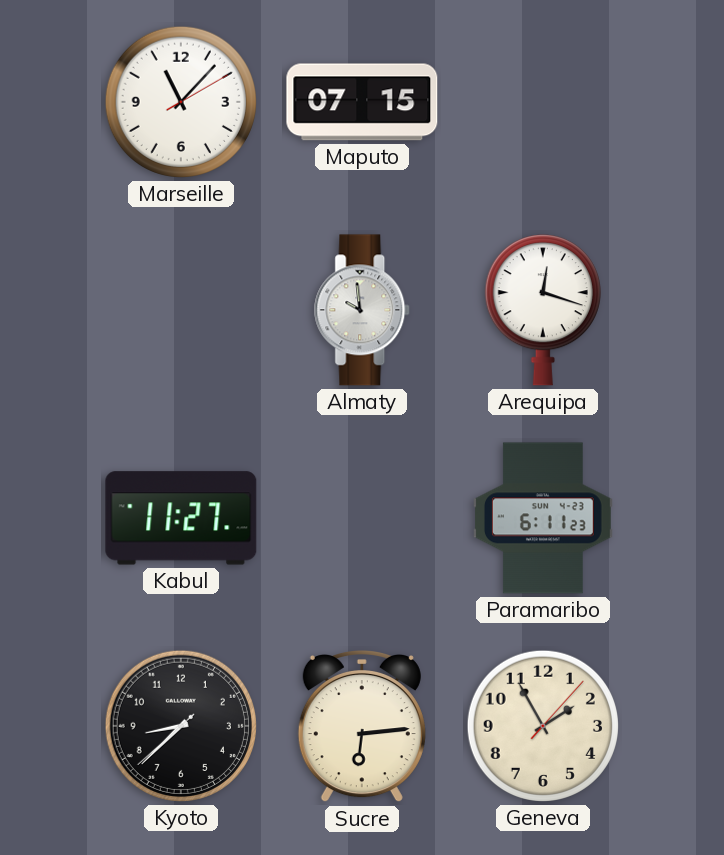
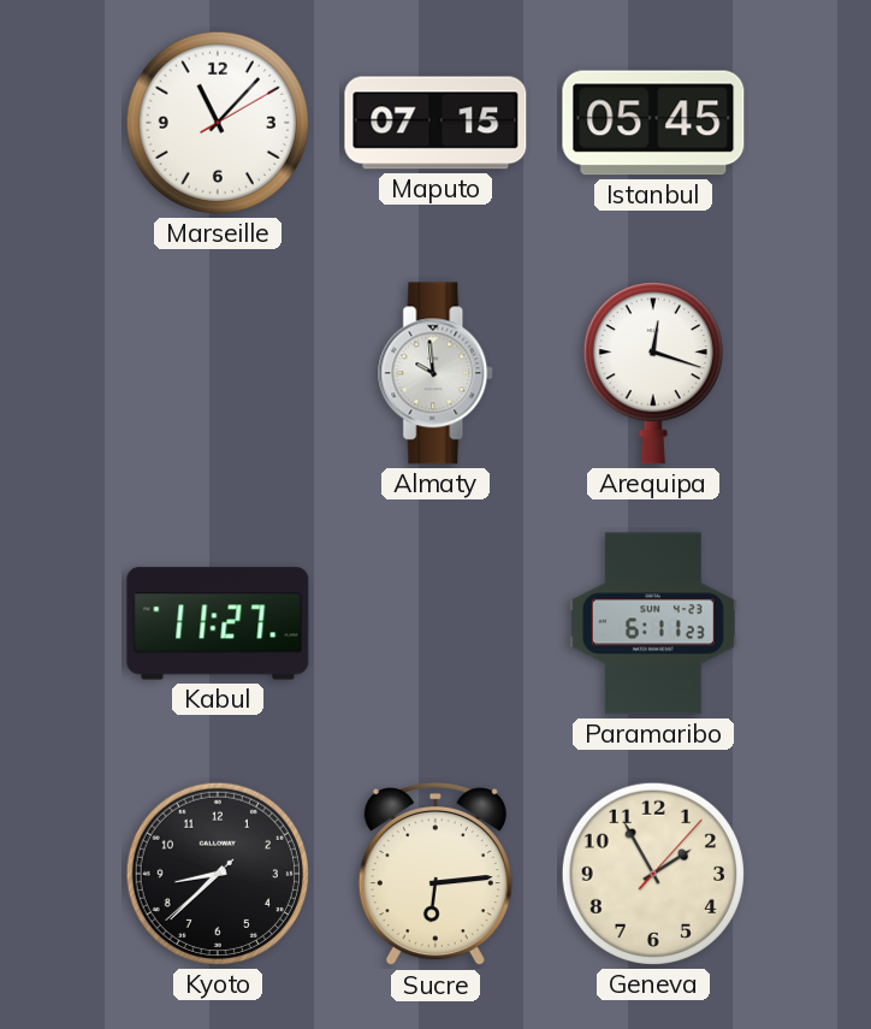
Istanbul: none -> 05:45 (653, 123)
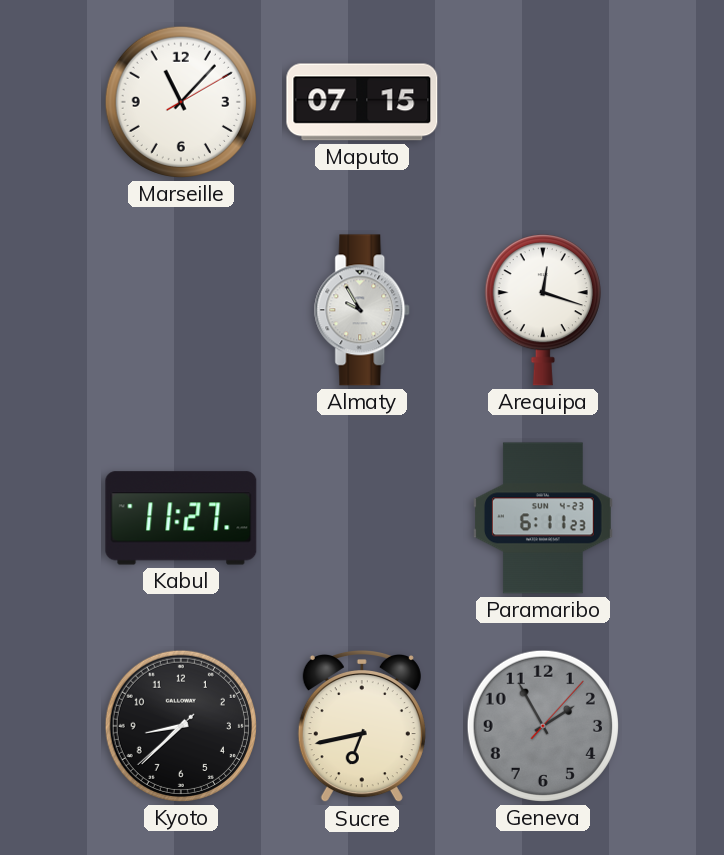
Istanbul: 05:45 -> none (653, 123)
Almaty: 9:59 -> 9:55 (363, 310)
Sucre: 6:14 -> 6:43 (362, 727)
Geneva dial: cream -> grey (543, 726)
